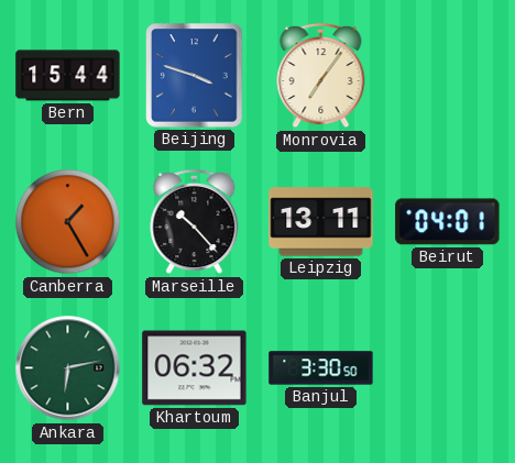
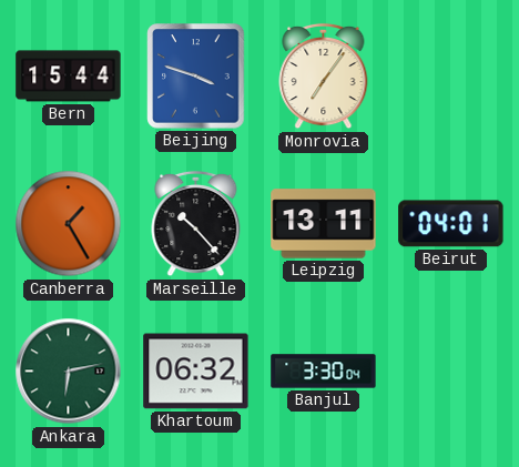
Banjul: 3:30:50 -> 3:30:04 (324, 372)
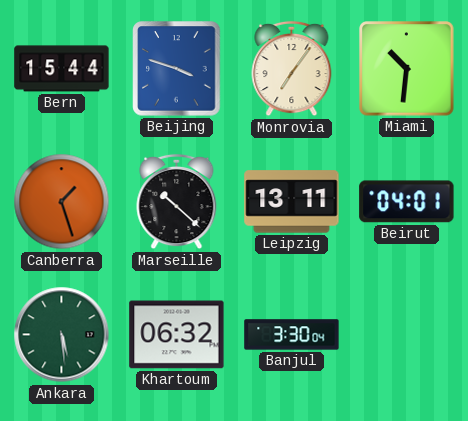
Miami: none -> 10:31 (407, 69)
Canberra: 1:25 -> 1:27 (62, 202)
Marseille: 10:23 -> 10:22 (177, 202)
Ankara: 6:13 -> 5:29 (62, 335)
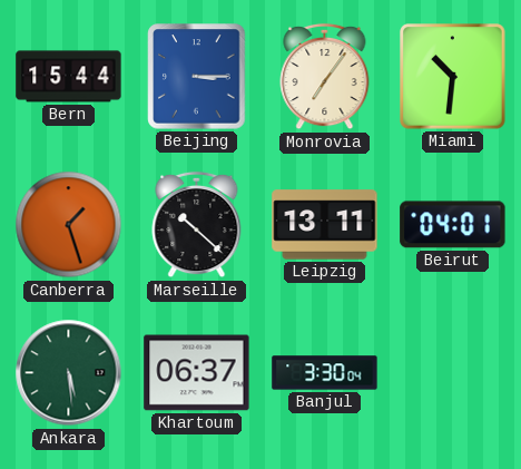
Beijing: 3:48 -> 3:15 (197, 77)
Khartoum: 06:32 -> 06:37 (197, 373)
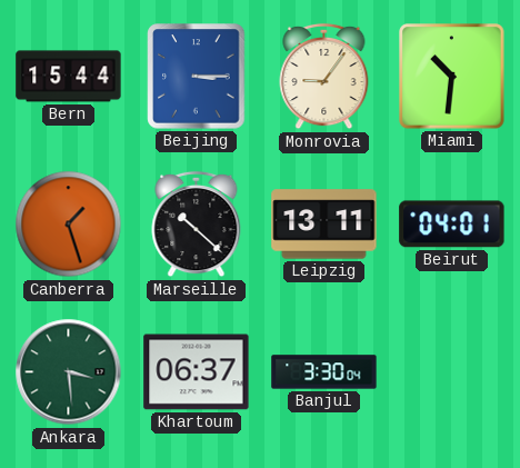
Monrovia: 7:06 -> 9:06 (324, 77)
Ankara: 5:29 -> 3:29 (69, 372)
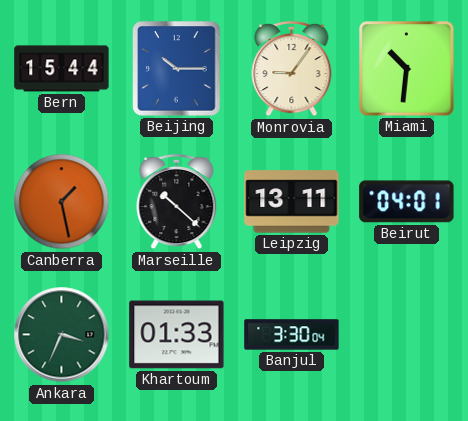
Beijing: 3:15 -> 10:15 (177, 69)
Canberra: 1:27 -> 1:28 (62, 202)
Ankara: 3:29 -> 3:34 (62, 335)
Khartoum: 06:37 -> 01:33 (177, 335)
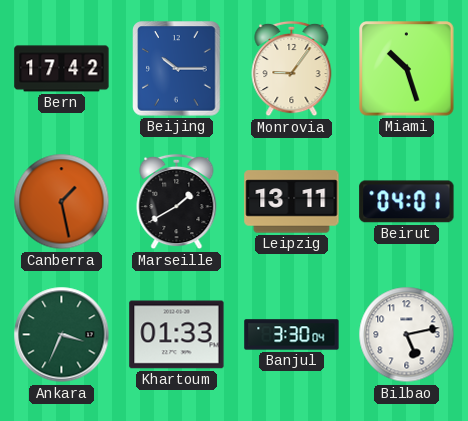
Bern: 15:44 -> 17:42 (62, 69)
Miami: 10:31 -> 10:27 (407, 69)
Marseille: 10:22 -> 1:40 (177, 202)
Bilbao: none -> 5:13 (407, 335)
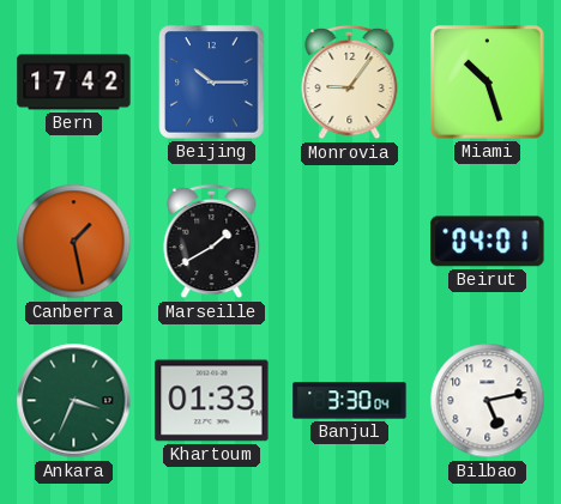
Leipzig: 13:11 -> none (292, 202)
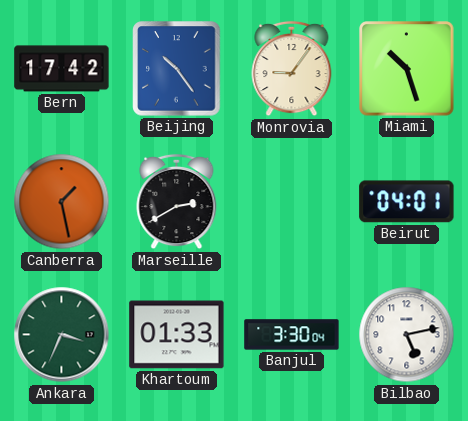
Beijing: 10:15 -> 10:24 (177, 69)
Marseille: 1:40 -> 2:40 (177, 202)
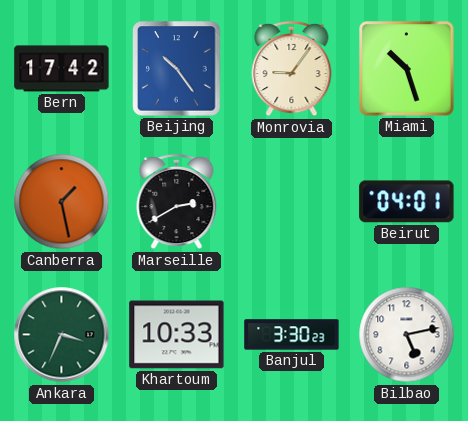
Khartoum: 01:33 -> 10:33 (177, 335)
Banjul: 3:30:04 -> 3:30:23 (292, 335)
